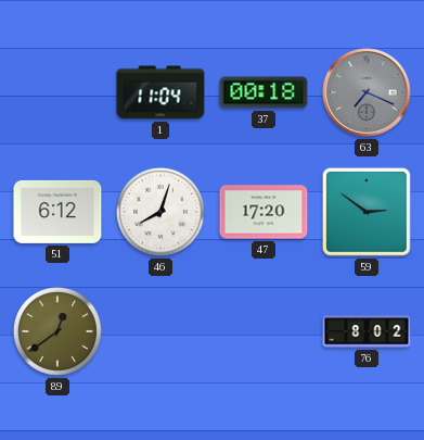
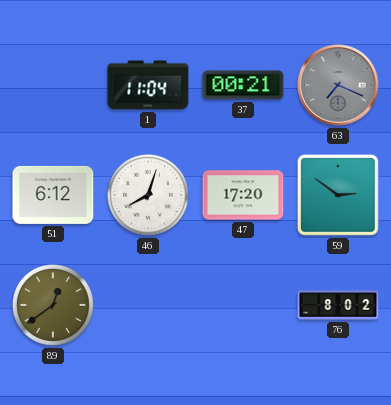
37: 00:18 -> 00:21 (243, 85)
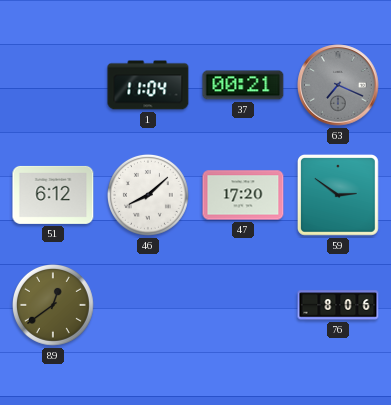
46: 8:03 -> 8:08 (148, 195)
76: 8:02 -> 8:06 (338, 305)
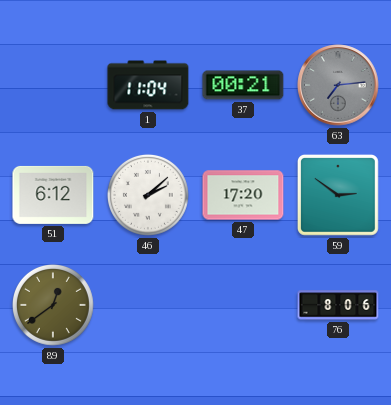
63: 7:19 -> 7:14 (338, 85)
46: 8:08 -> 2:08 (148, 195)
